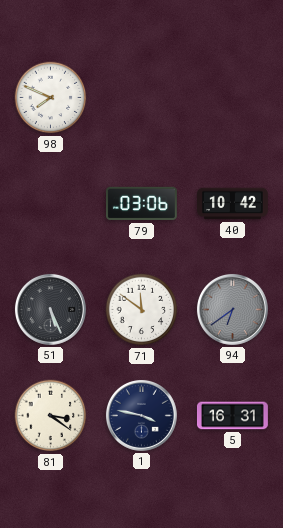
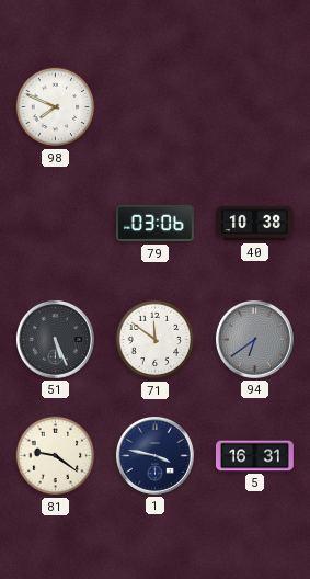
40: 10:42 -> 10:38 (255, 224)
81: 3:21 -> 9:21 (56, 456)
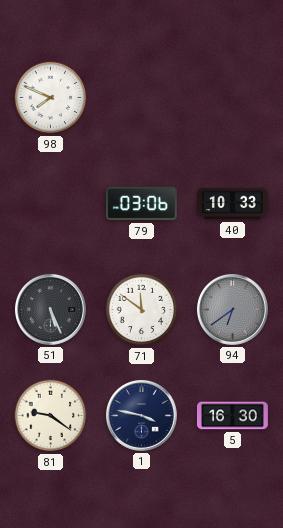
40: 10:38 -> 10:33 (233, 204)
5: 16:31 -> 16:30 (232, 416)
